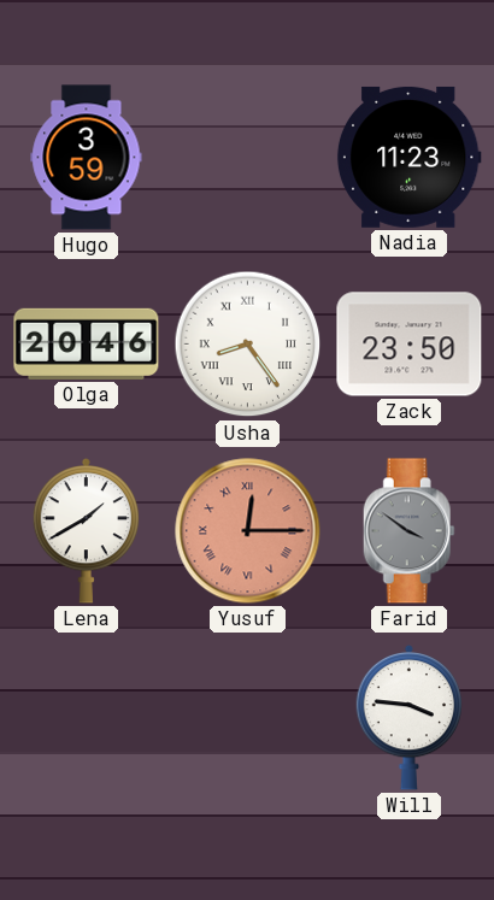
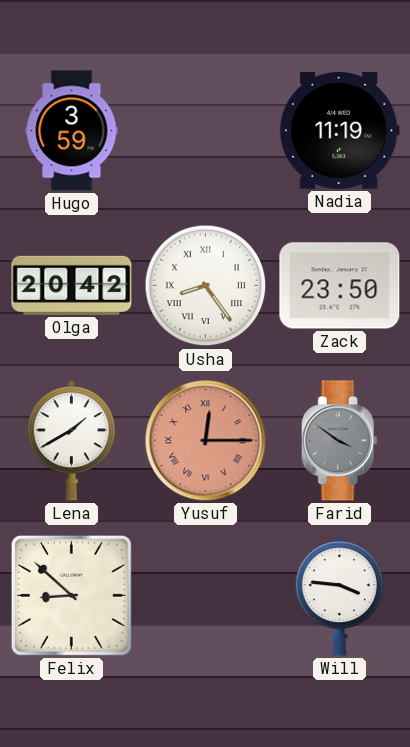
Nadia: 11:23 -> 11:19 (339, 130)
Olga: 20:46 -> 20:42 (72, 285)
Felix: none -> 8:52 (71, 595)
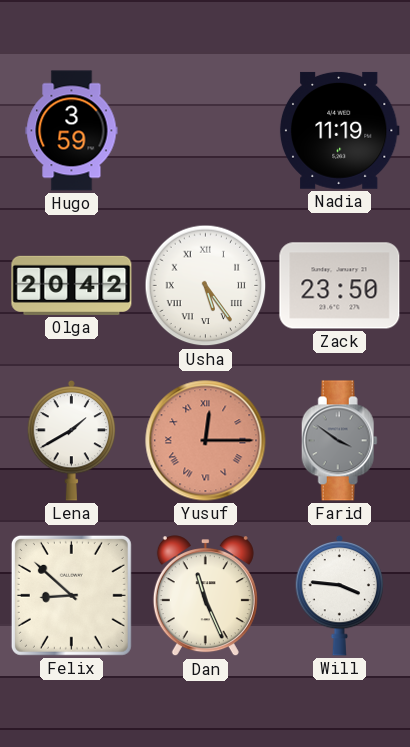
Usha: 8:24 -> 5:24 (206, 286)
Dan: none -> 11:26 (205, 596)
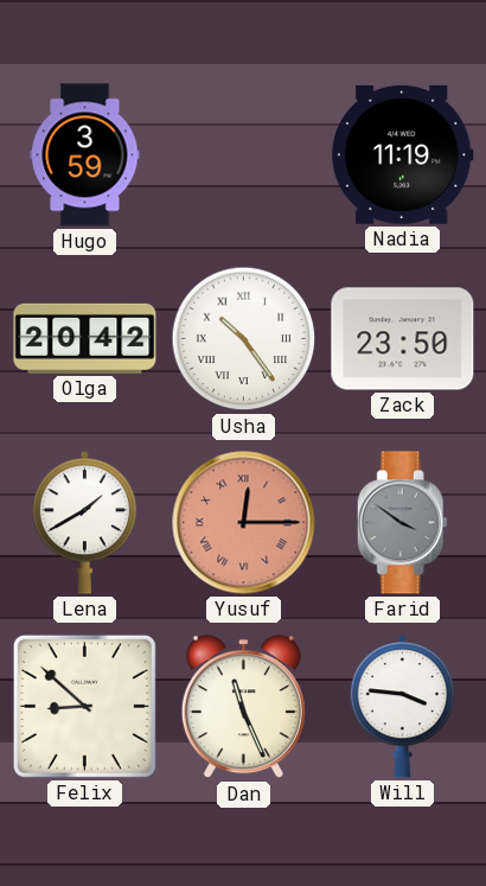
Usha: 5:24 -> 10:24 (244, 339)
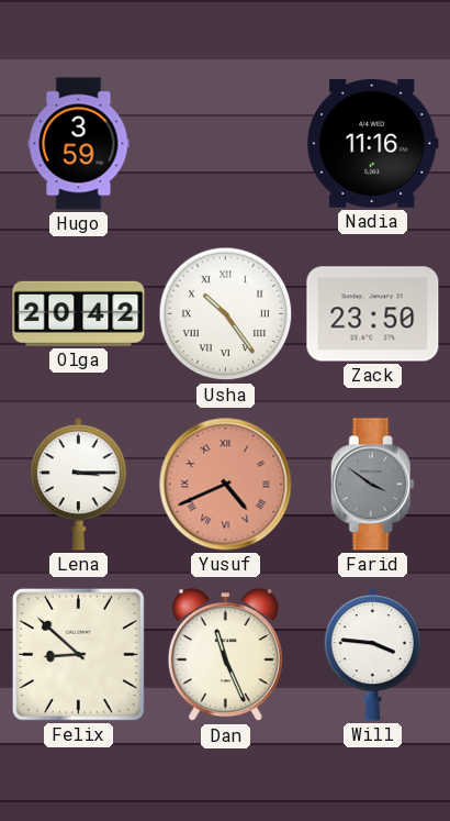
Nadia: 11:19 -> 11:16 (372, 143)
Lena: 1:40 -> 3:15 (79, 484)
Yusuf: 12:15 -> 4:41 (226, 485)
